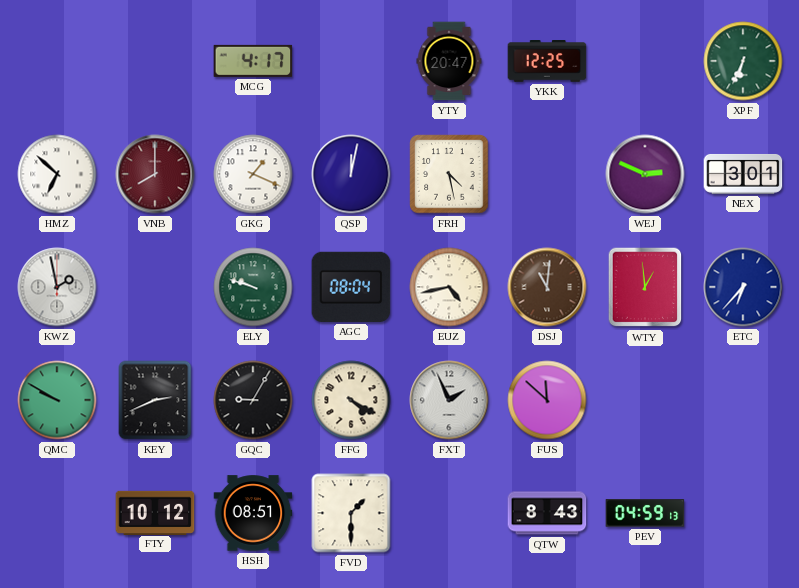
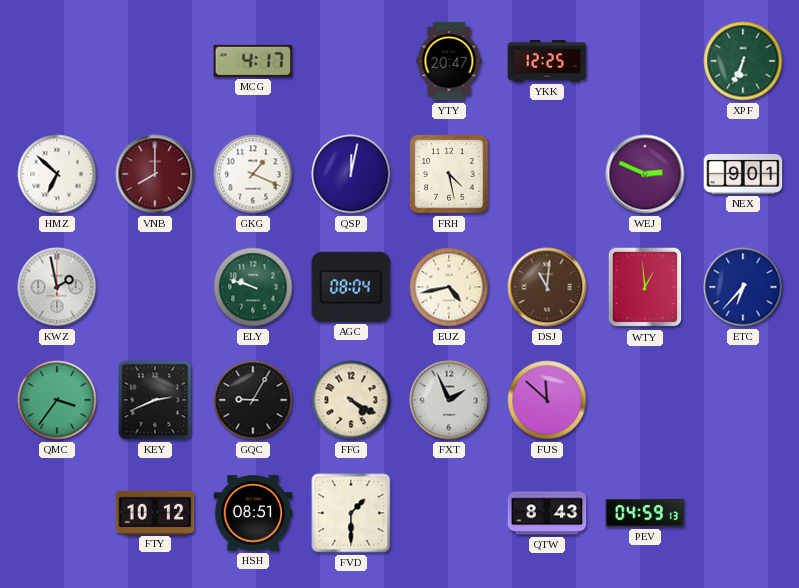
NEX: 3:01 -> 9:01 (743, 174)
QMC: 9:50 -> 3:36 (57, 400)
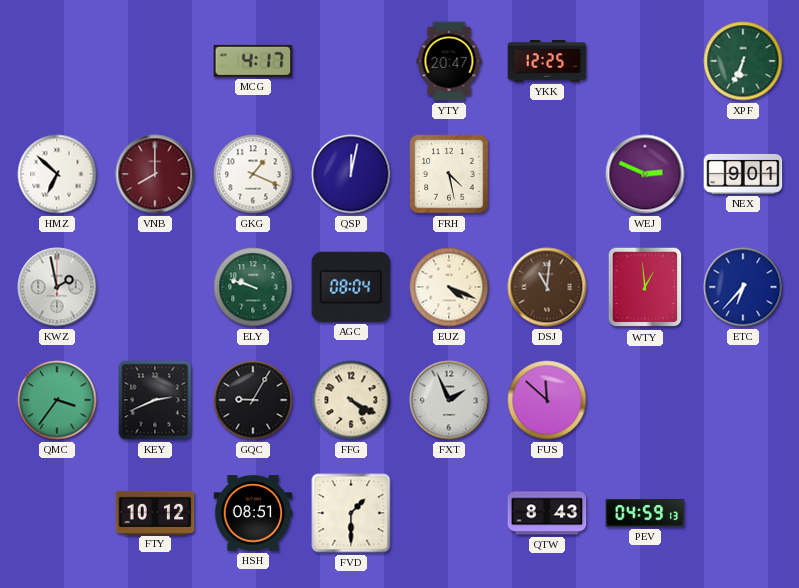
EUZ: 4:43 -> 4:19 (449, 287)
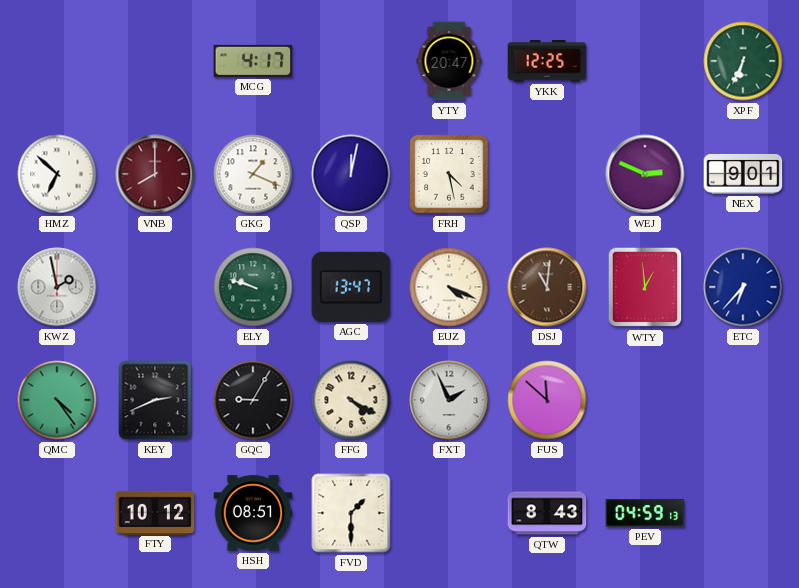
AGC: 08:04 -> 13:47 (351, 287)
QMC: 3:36 -> 4:24 (57, 400)
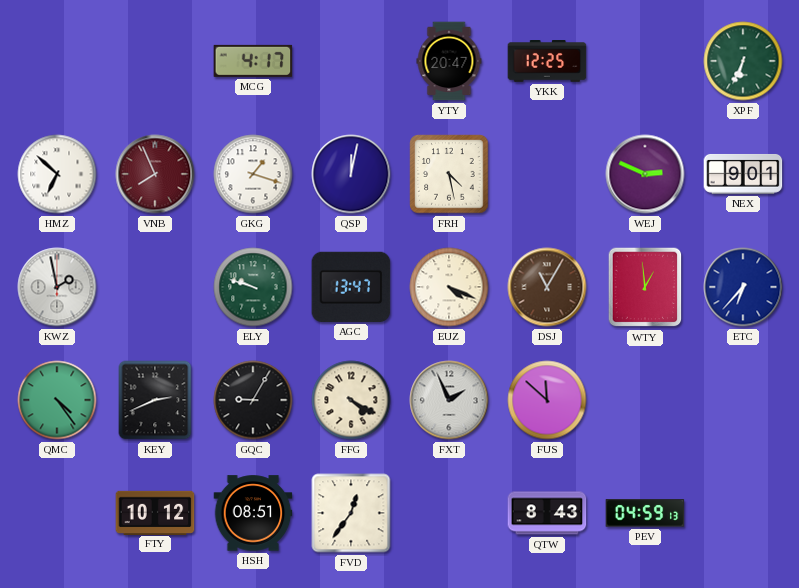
VNB: 8:00 -> 7:56 (155, 174)
GKG: 1:19 -> 1:18 (253, 174)
DSJ: 11:01 -> 11:05 (547, 287)
FVD: 1:30 -> 12:36 (351, 513)
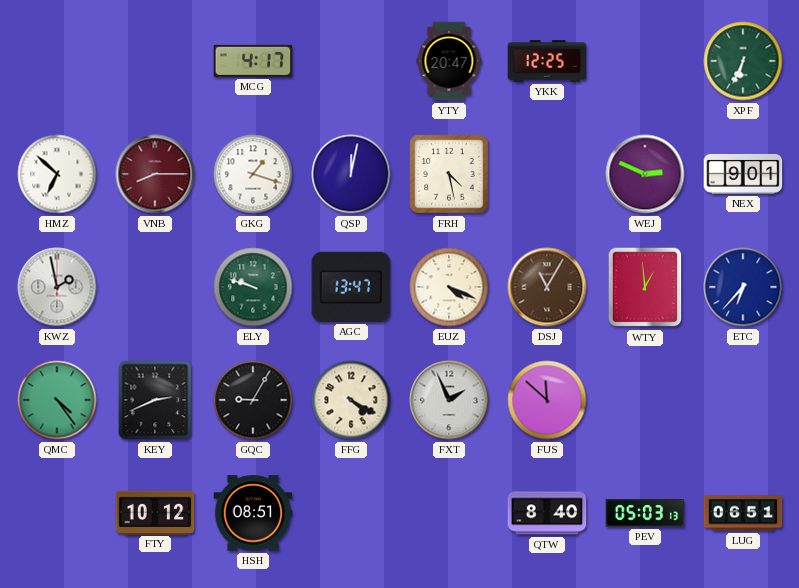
VNB: 7:56 -> 8:15 (155, 174)
FVD: 12:36 -> none (351, 513)
QTW: 8:43 -> 8:40 (547, 513)
PEV: 04:59 -> 05:03 (645, 513)
LUG: none -> 06:51 (743, 513)
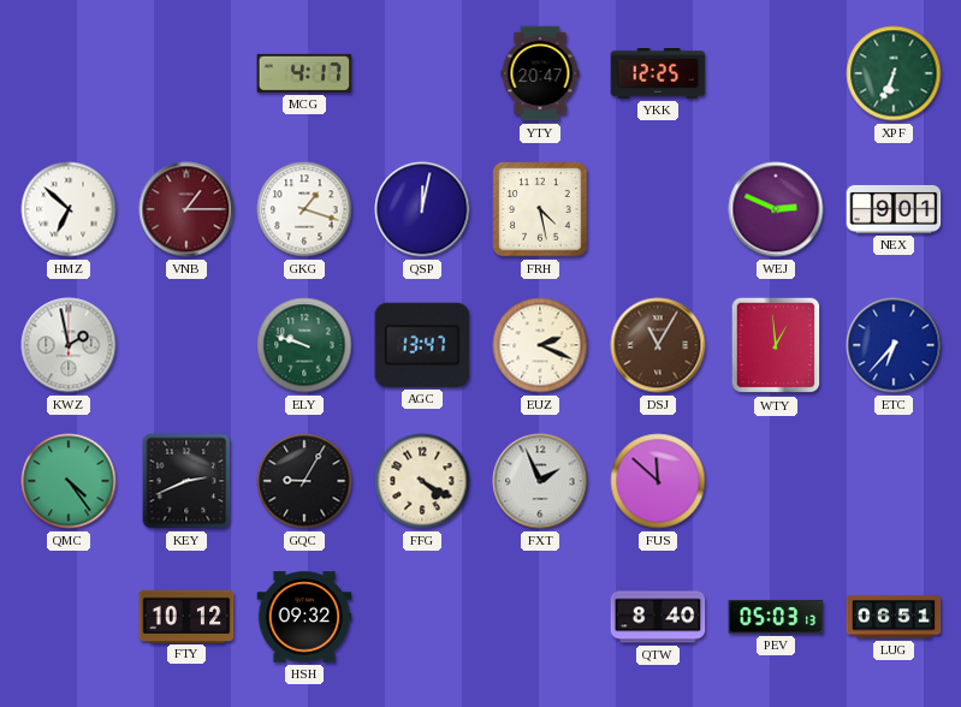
VNB: 8:15 -> 1:15 (186, 209)
EUZ: 4:19 -> 2:19 (540, 345)
HSH: 08:51 -> 09:32 (304, 617)
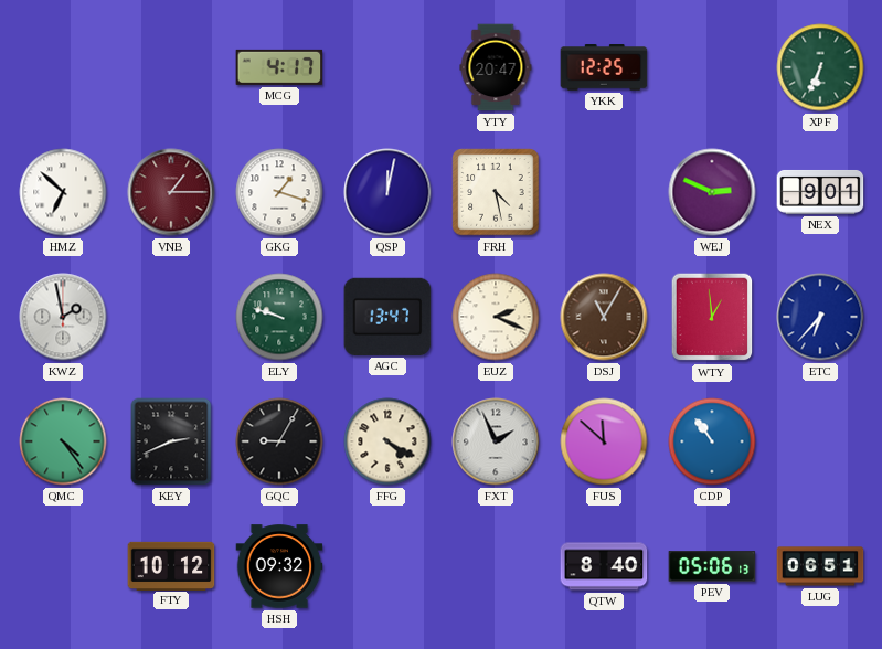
CDP: none -> 10:54 (712, 441)
PEV: 05:03 -> 05:06 (712, 566)
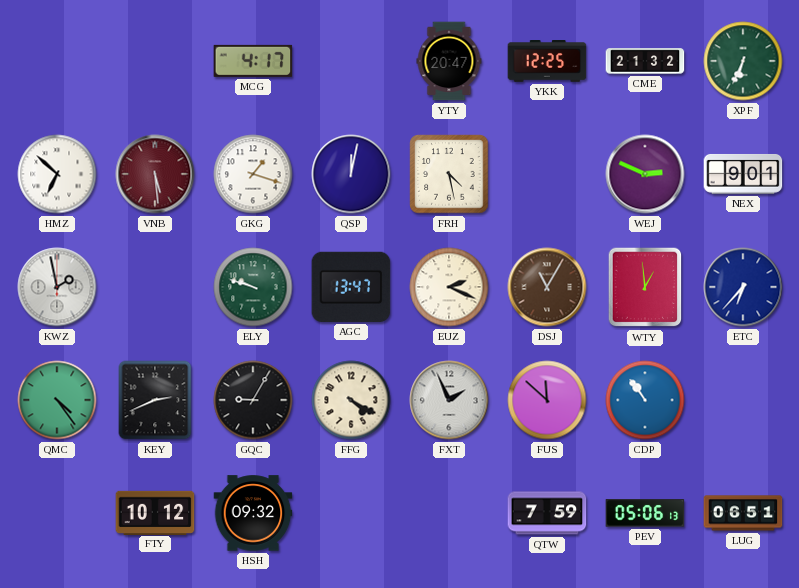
CME: none -> 21:32 (645, 61)
VNB: 1:15 -> 5:29 (155, 174)
QTW: 8:40 -> 7:59 (547, 513)
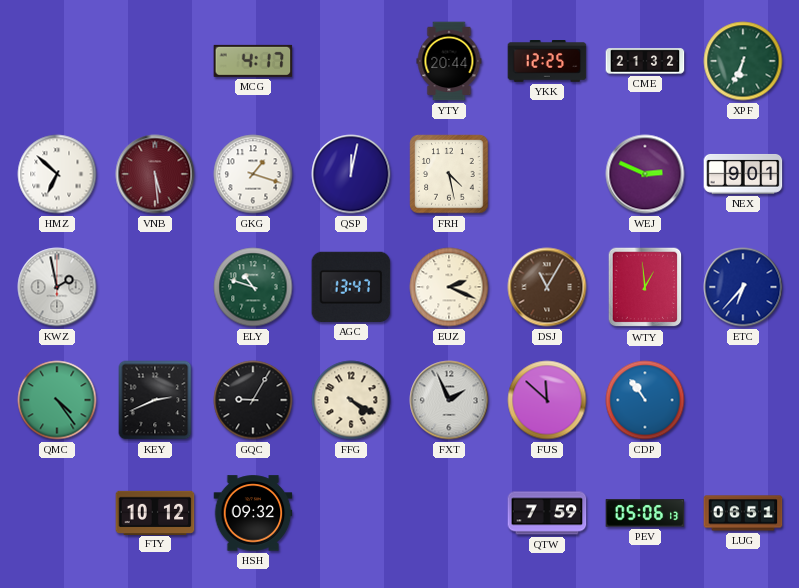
YTY: 20:47 -> 20:44 (449, 61)
ELY: 9:48 -> 10:48 (253, 287)
